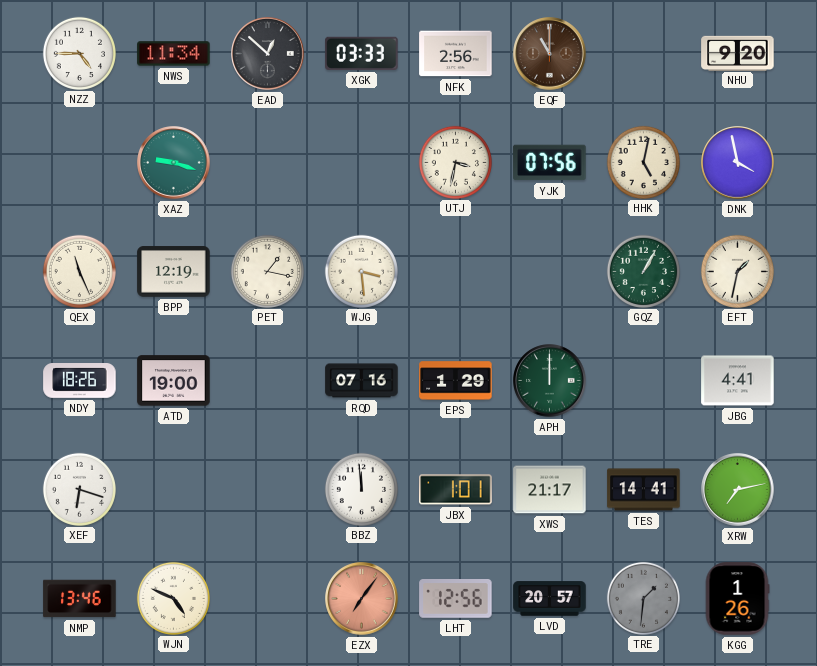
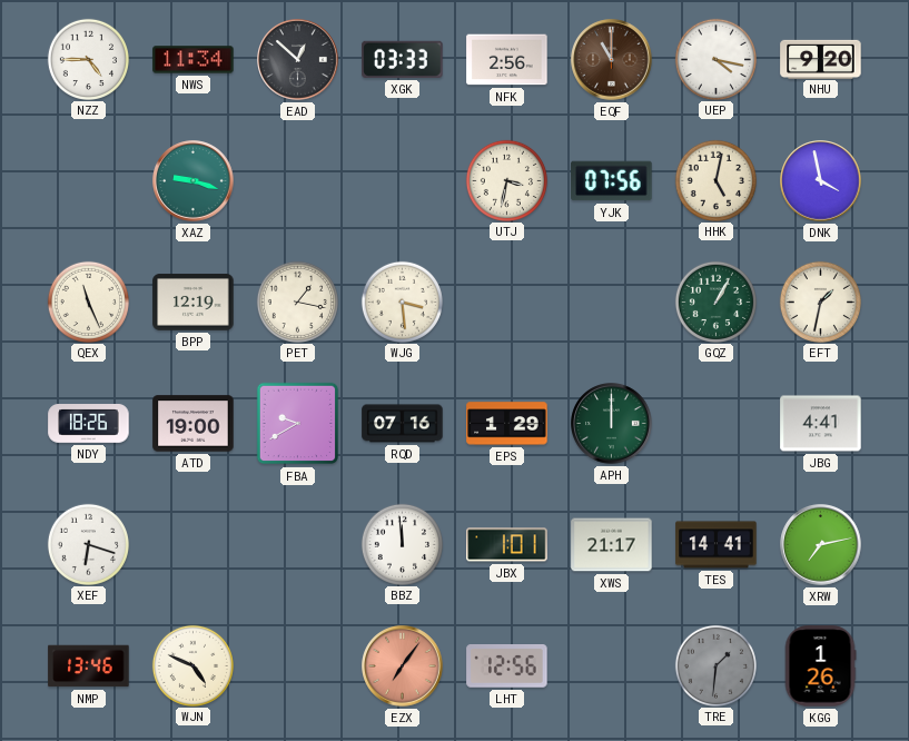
UEP: none -> 4:17 (715, 59)
FBA: none -> 9:40 (298, 424)
LVD: 20:57 -> none (550, 599)
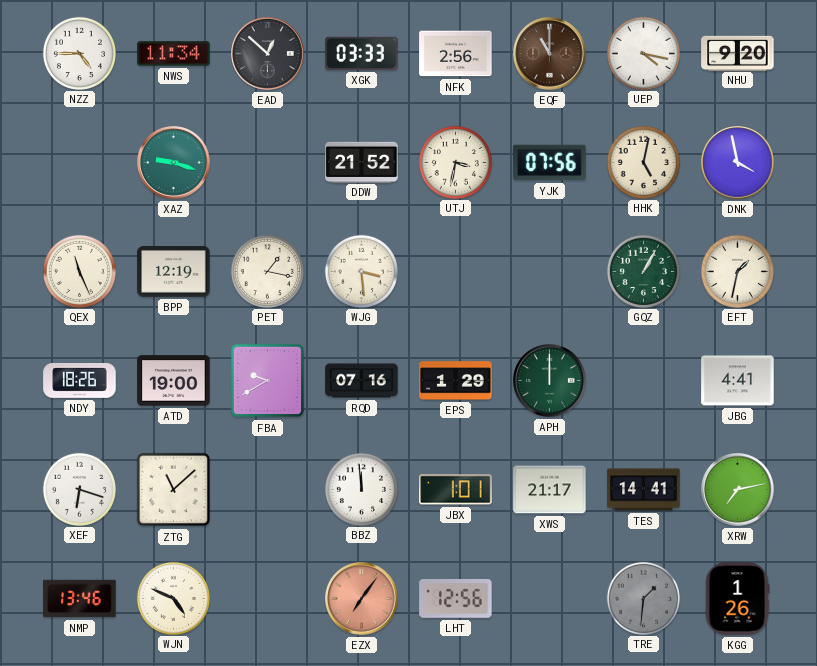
DDW: none -> 21:52 (362, 162)
ZTG: none -> 11:08 (174, 490)
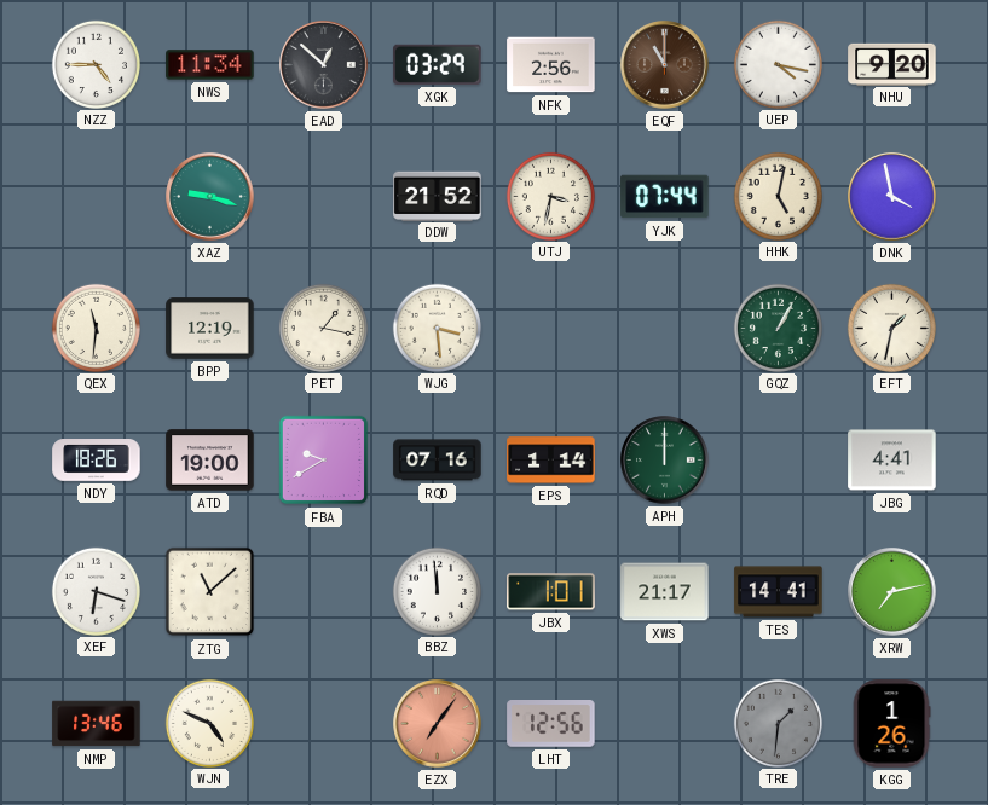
XGK: 03:33 -> 03:29 (438, 64)
YJK: 07:56 -> 07:44 (665, 197)
QEX: 11:26 -> 11:31 (96, 328)
EPS: 1:29 -> 1:14 (551, 461)
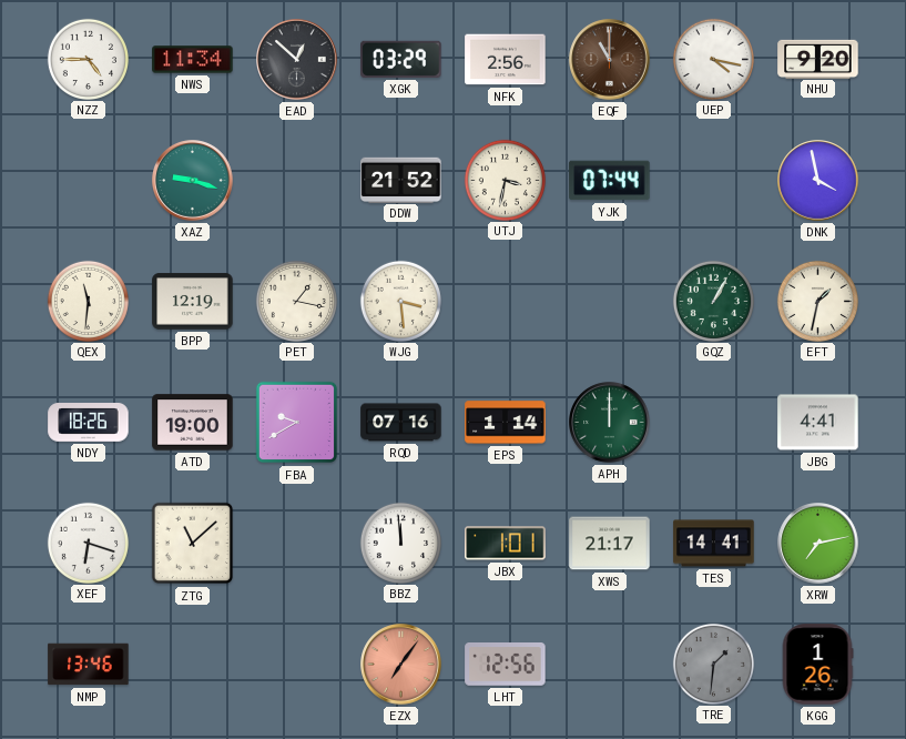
HHK: 5:02 -> none (778, 196)
WJN: 4:49 -> none (209, 723)
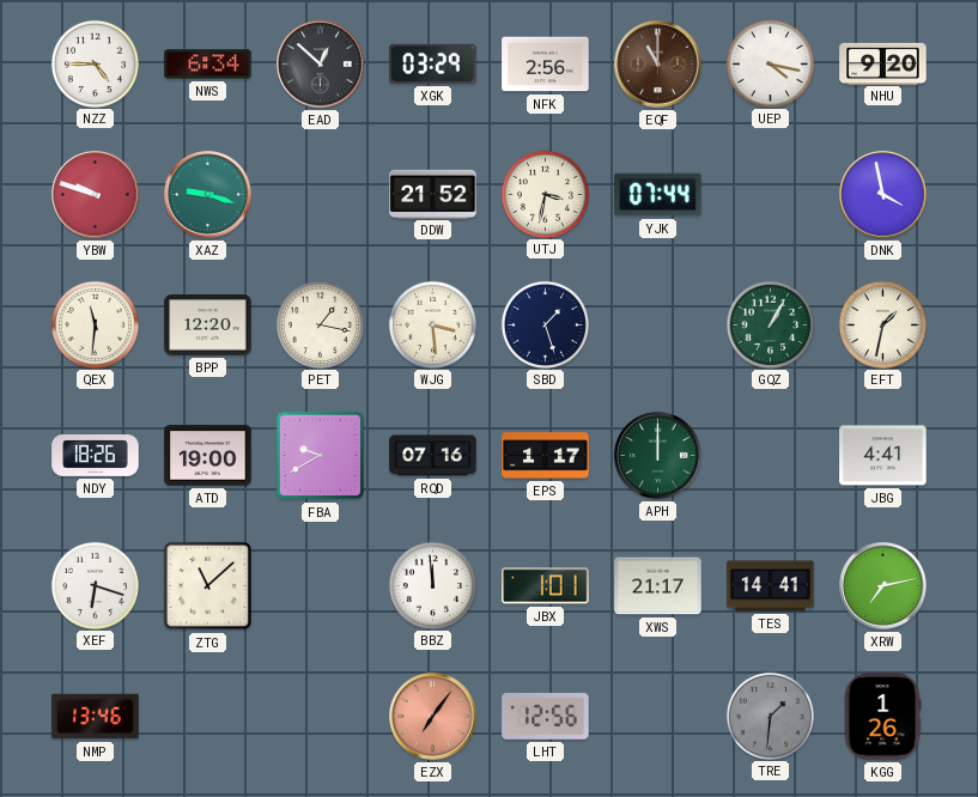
NWS: 11:34 -> 6:34 (208, 65)
YBW: none -> 9:48 (96, 195)
BPP: 12:19 -> 12:20 (208, 326)
SBD: none -> 1:27 (545, 324)
EPS: 1:14 -> 1:17 (546, 456)
